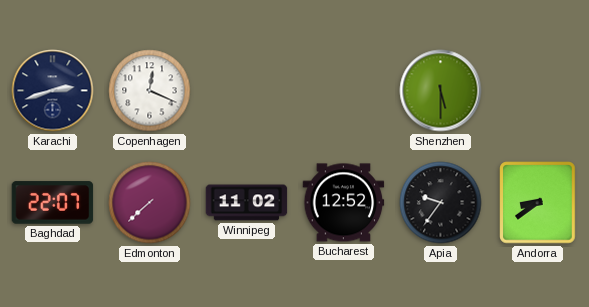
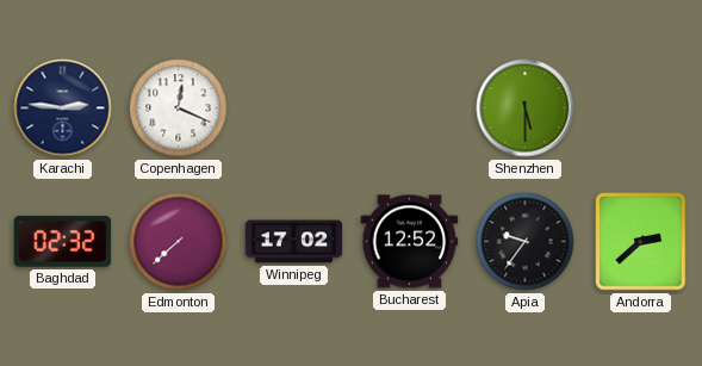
Karachi: 2:42 -> 2:46 (63, 108)
Baghdad: 22:07 -> 02:32 (63, 242)
Winnipeg: 11:02 -> 17:02 (294, 242)
Andorra: 8:39 -> 2:38 (641, 242)
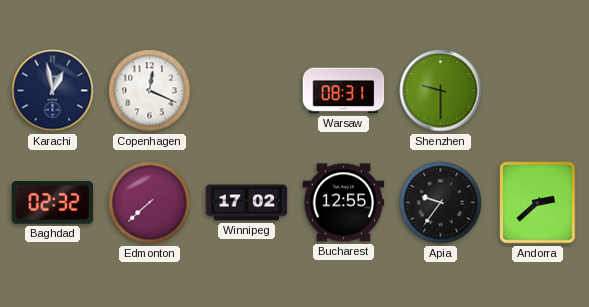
Karachi: 2:46 -> 12:58 (53, 91)
Warsaw: none -> 08:31 (344, 91)
Shenzhen: 5:30 -> 9:30 (441, 91)
Bucharest: 12:52 -> 12:55 (344, 203)
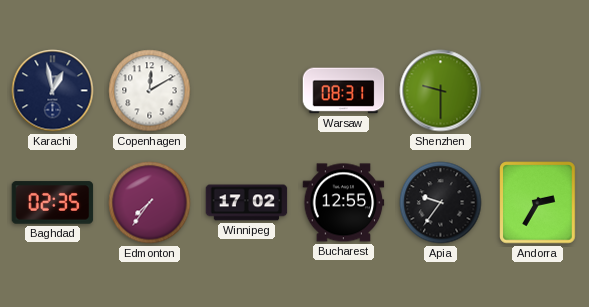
Copenhagen: 12:19 -> 12:10 (150, 91)
Baghdad: 02:32 -> 02:35 (53, 203)
Edmonton: 7:38 -> 7:36 (150, 203)
Andorra: 2:38 -> 2:35 (538, 203)
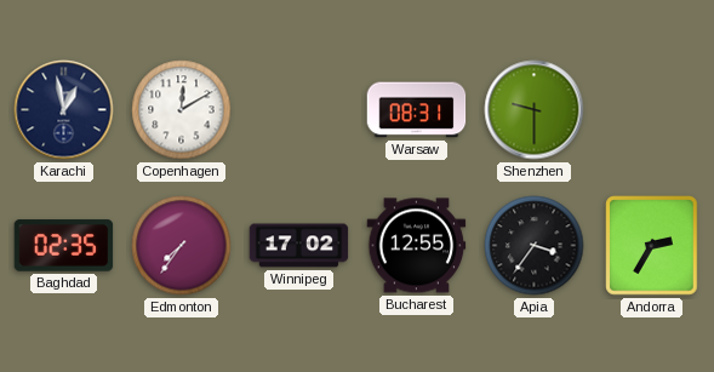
Apia: 9:36 -> 3:36 (535, 246)
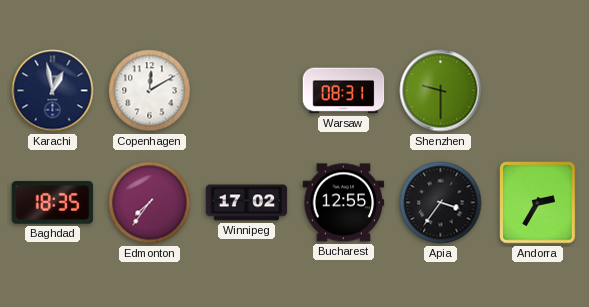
Baghdad: 02:35 -> 18:35 (53, 203)
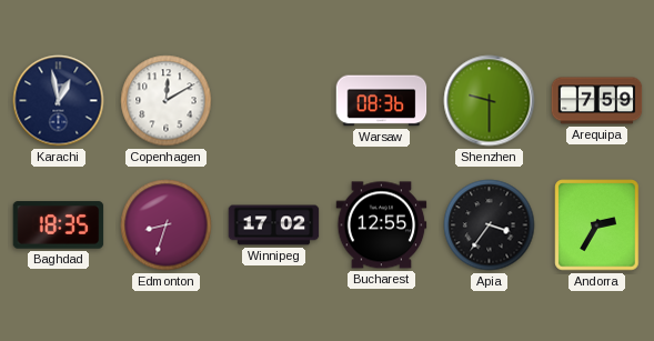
Warsaw: 08:31 -> 08:36 (382, 101)
Arequipa: none -> 7:59 (597, 101)
Edmonton: 7:36 -> 8:33 (167, 225)
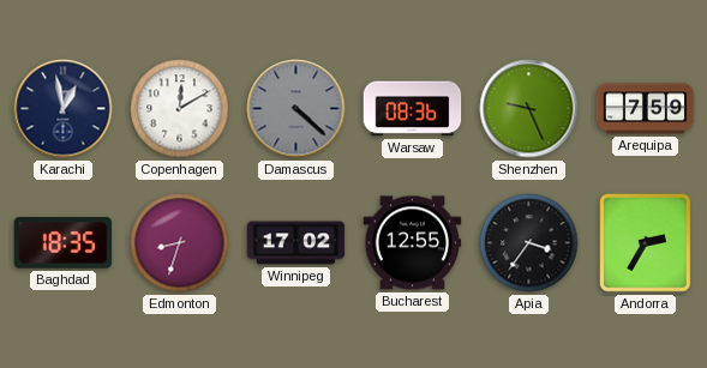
Damascus: none -> 4:22 (296, 109)
Shenzhen: 9:30 -> 9:26 (529, 109)
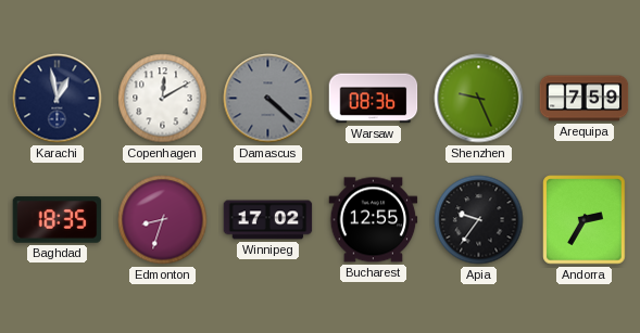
Apia: 3:36 -> 9:36 (479, 220)
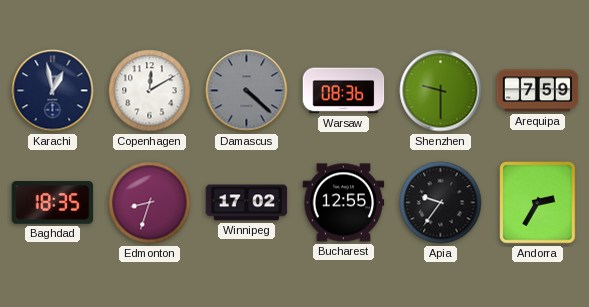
Shenzhen: 9:26 -> 9:30 (441, 91)
